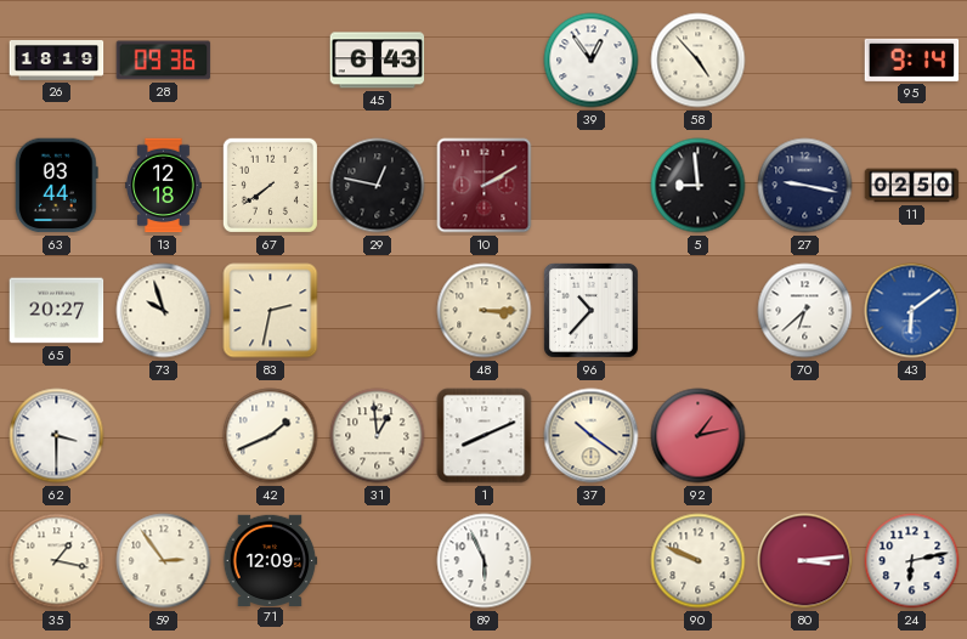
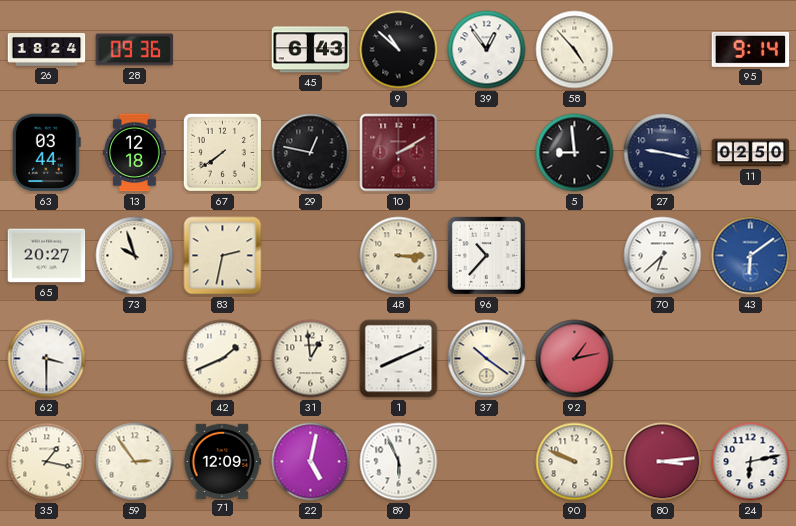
26: 18:19 -> 18:24 (47, 50)
9: none -> 10:52 (399, 50)
22: none -> 5:02 (311, 462)
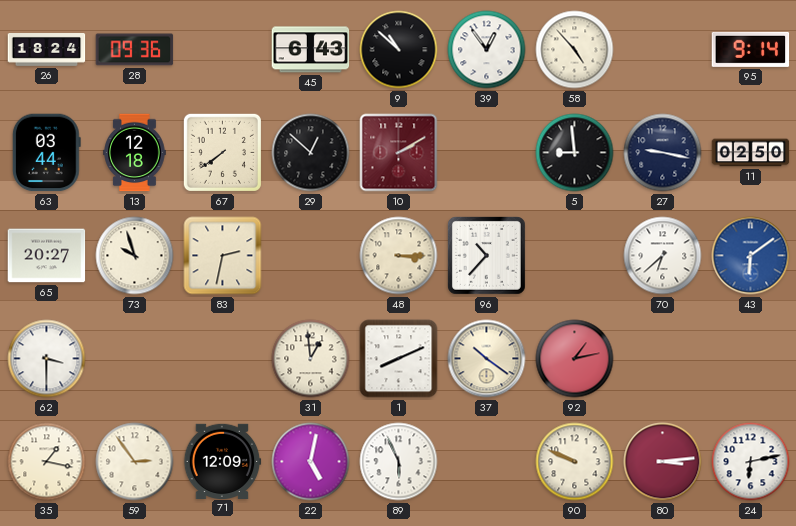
29: 12:47 -> 12:52 (311, 153)
42: 1:41 -> none (223, 359)
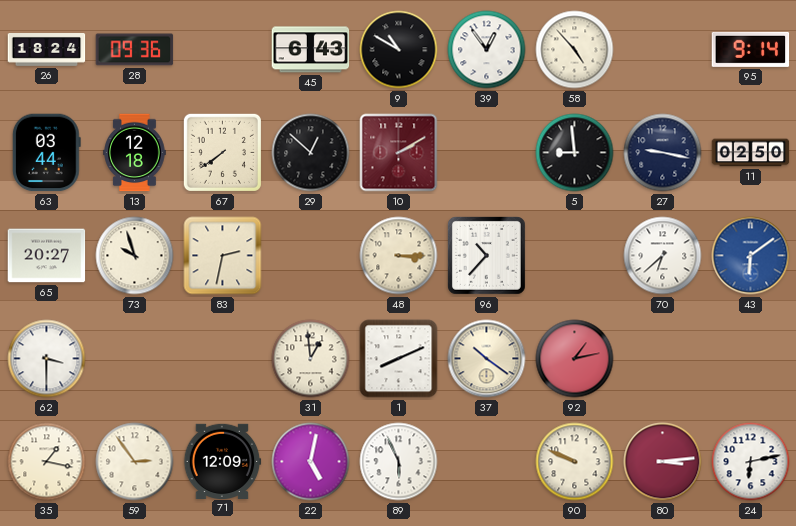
9: 10:52 -> 10:50 (399, 50)
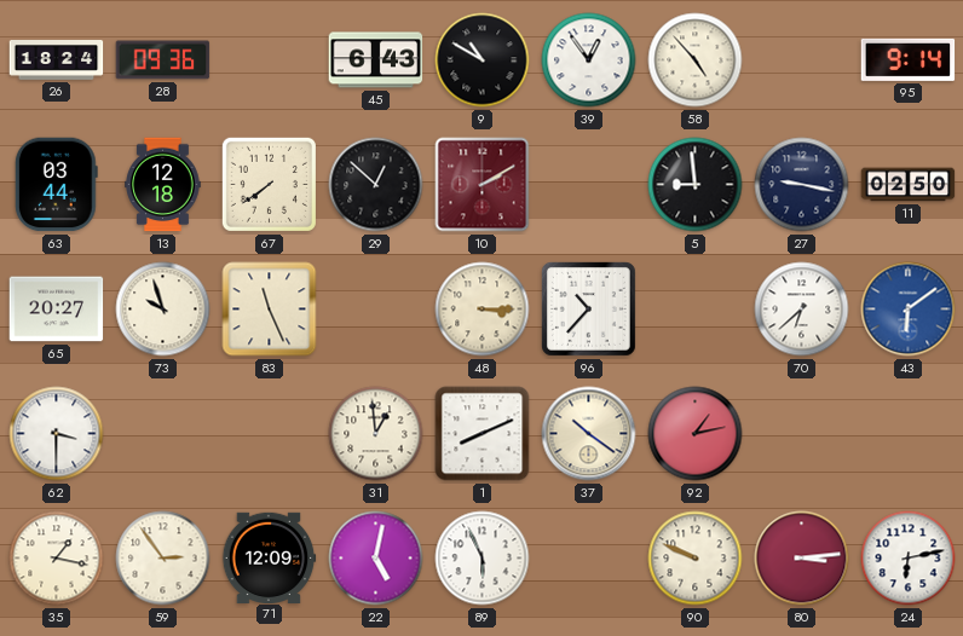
83: 2:32 -> 11:26 (270, 310)
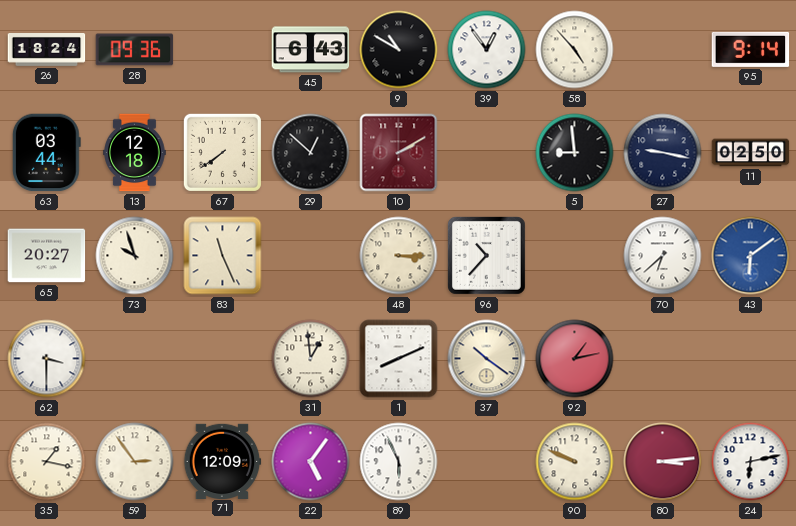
22: 5:02 -> 5:06 (311, 462)
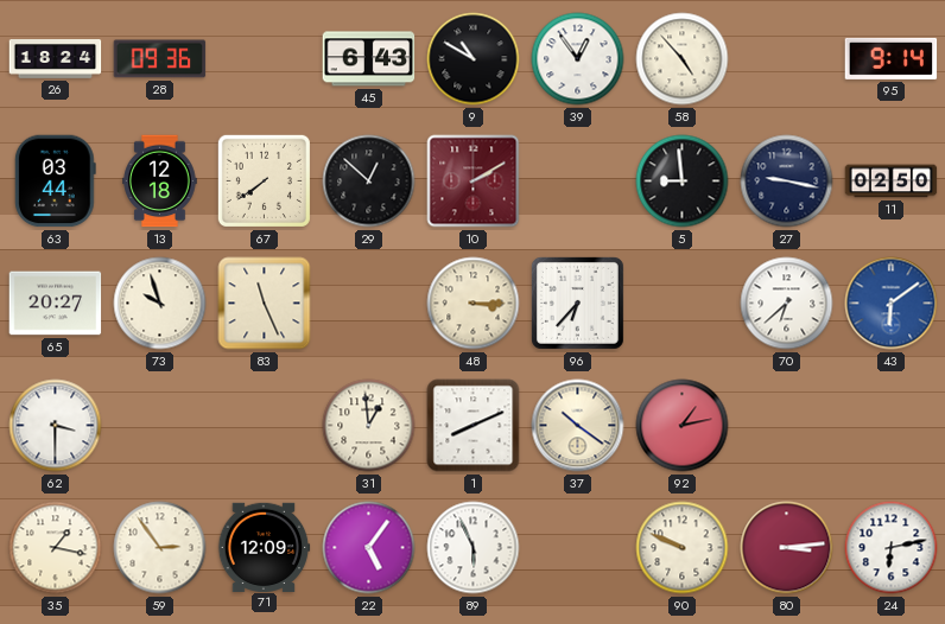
96: 10:37 -> 6:37 (578, 304)
